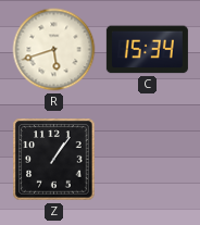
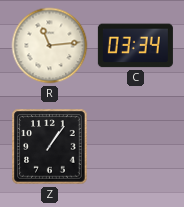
R: 5:42 -> 11:14 (50, 46)
C: 15:34 -> 03:34 (135, 46)
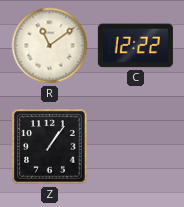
R: 11:14 -> 11:09 (50, 46)
C: 03:34 -> 12:22 (135, 46)
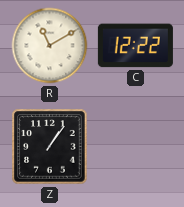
R: 11:09 -> 11:10 (50, 46)
